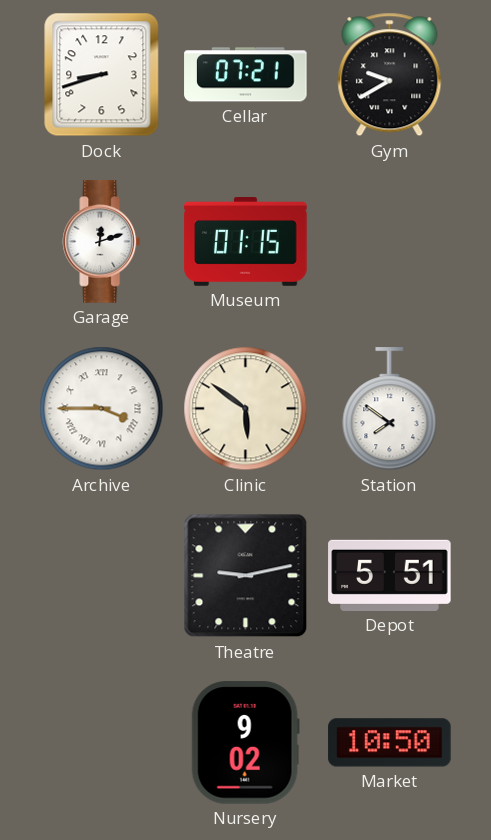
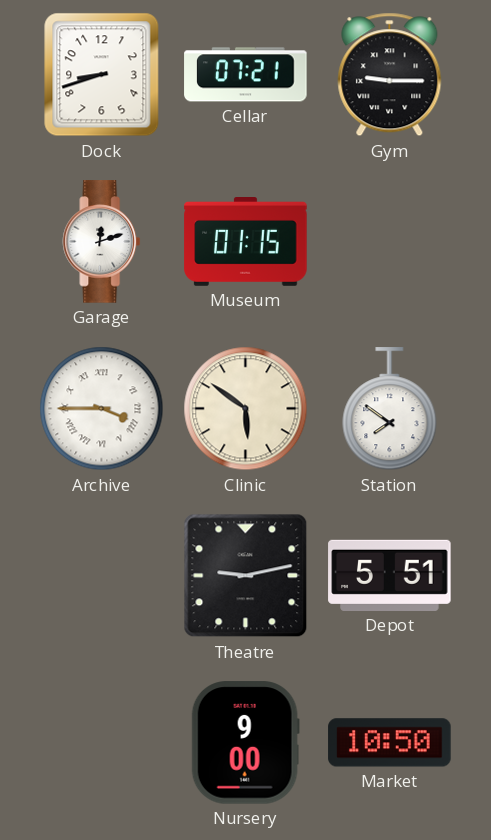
Gym: 9:40 -> 9:15 (390, 75)
Nursery: 9:02 -> 9:00 (245, 743)
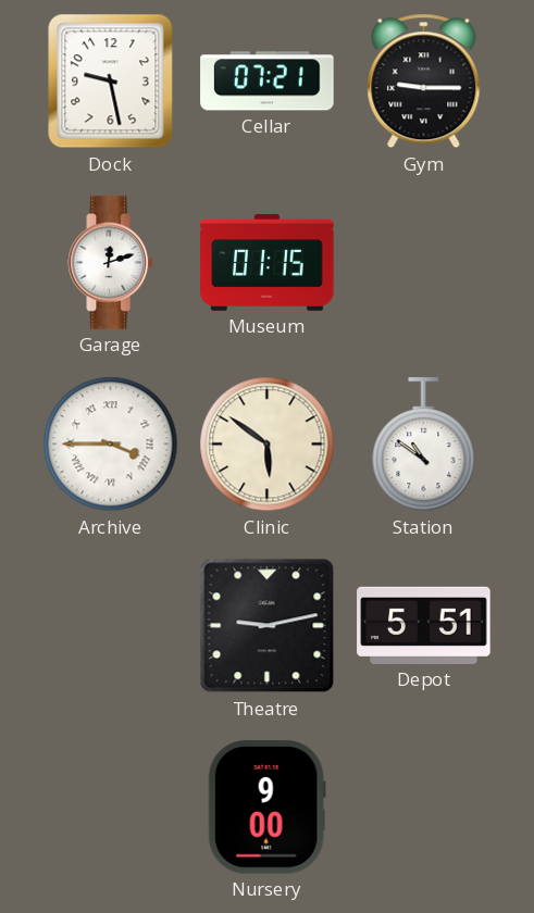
Dock: 8:42 -> 9:28 (111, 82)
Station: 7:51 -> 10:51 (424, 445)
Market: 10:50 -> none (390, 743)
